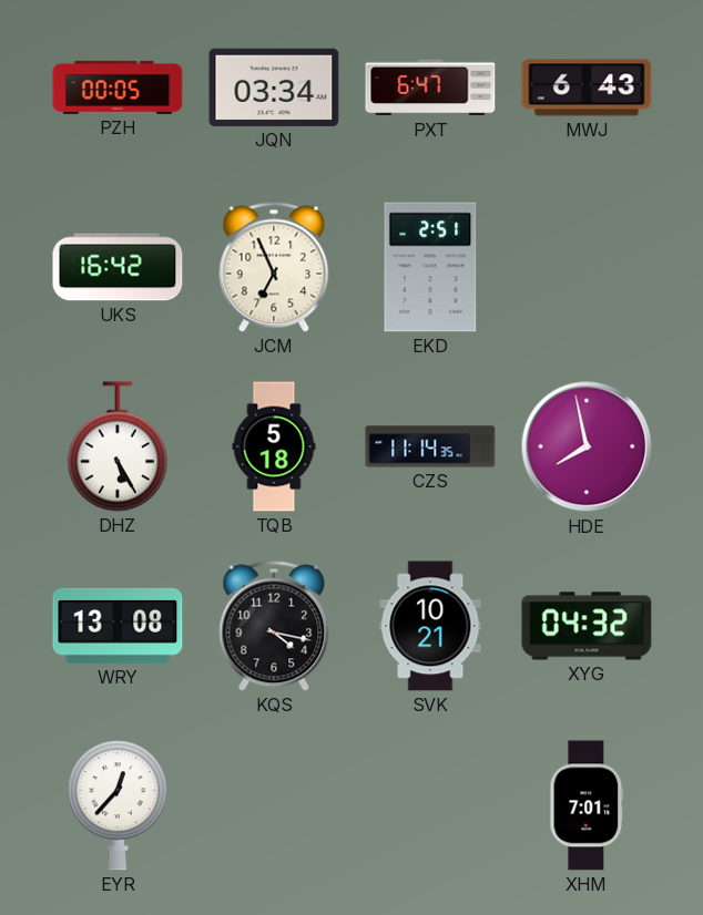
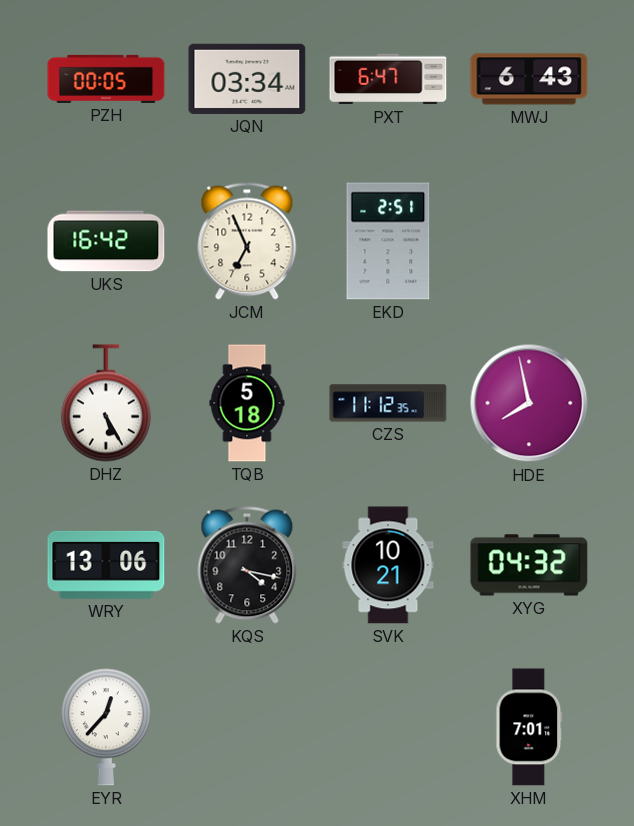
CZS: 11:14 -> 11:12 (388, 403)
WRY: 13:08 -> 13:06 (106, 565)
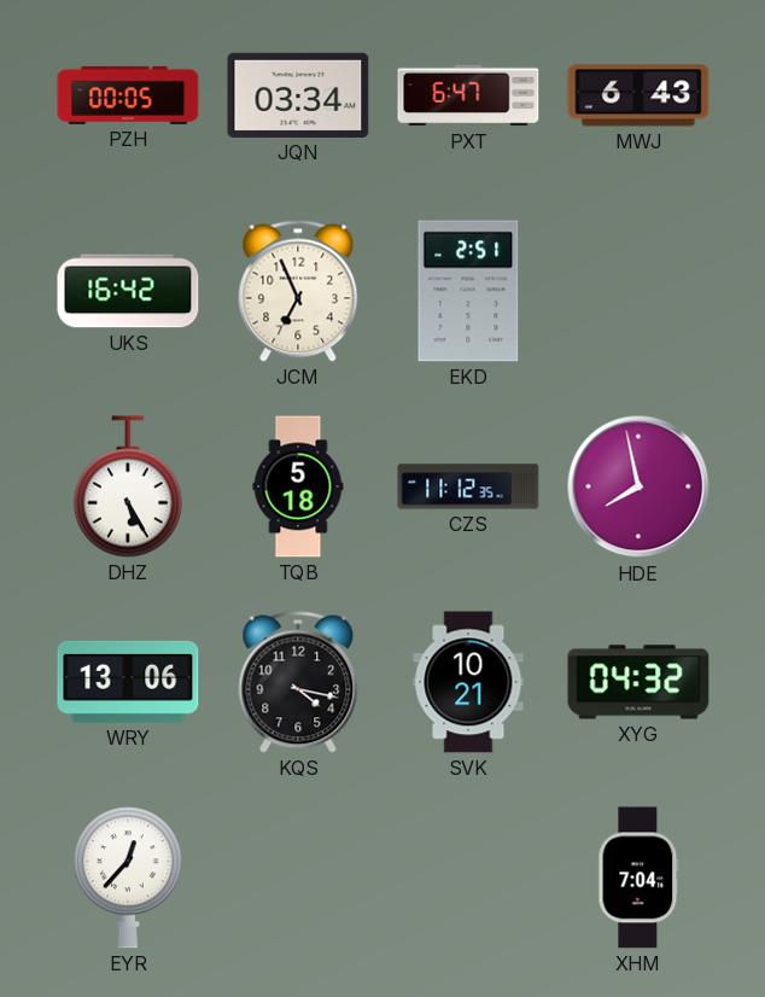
XHM: 7:01 -> 7:04 (638, 878)
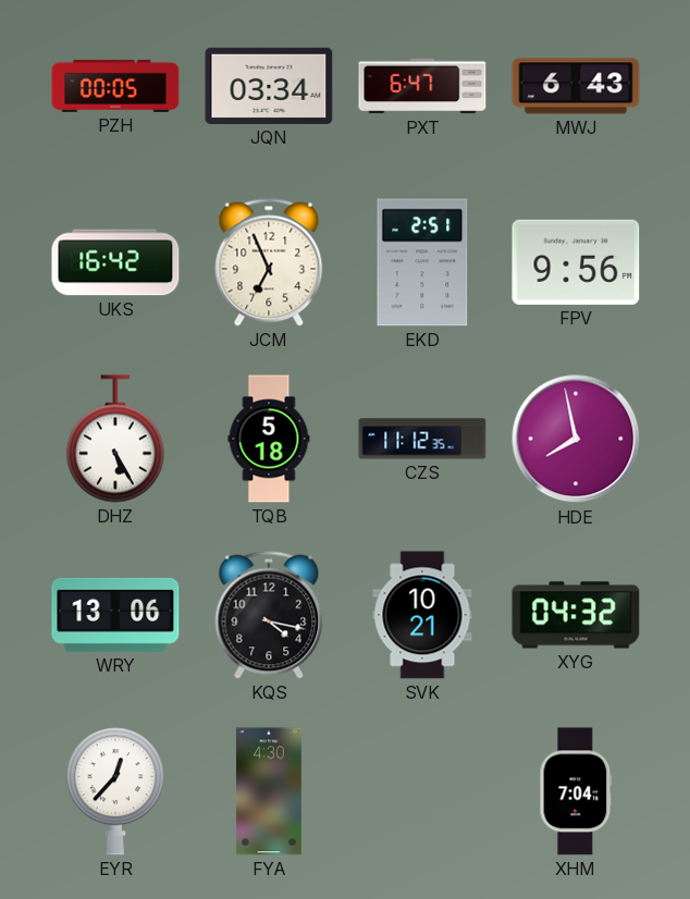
FPV: none -> 9:56 (576, 262)
FYA: none -> 4:30 (269, 791)
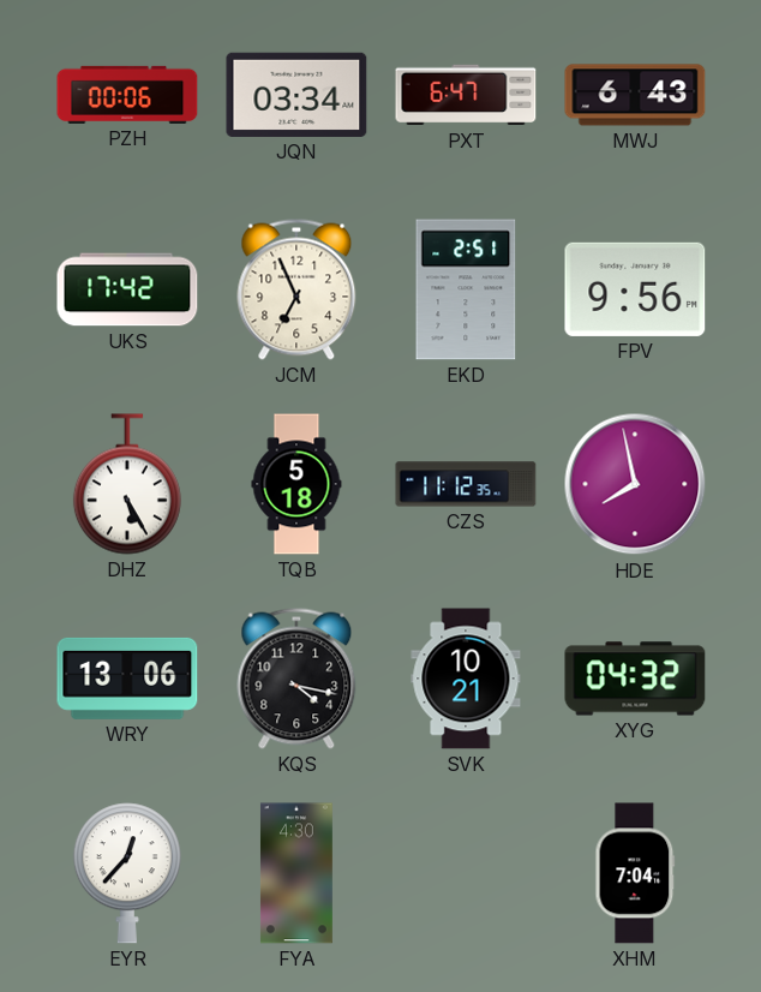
PZH: 00:05 -> 00:06 (127, 95)
UKS: 16:42 -> 17:42 (127, 289)
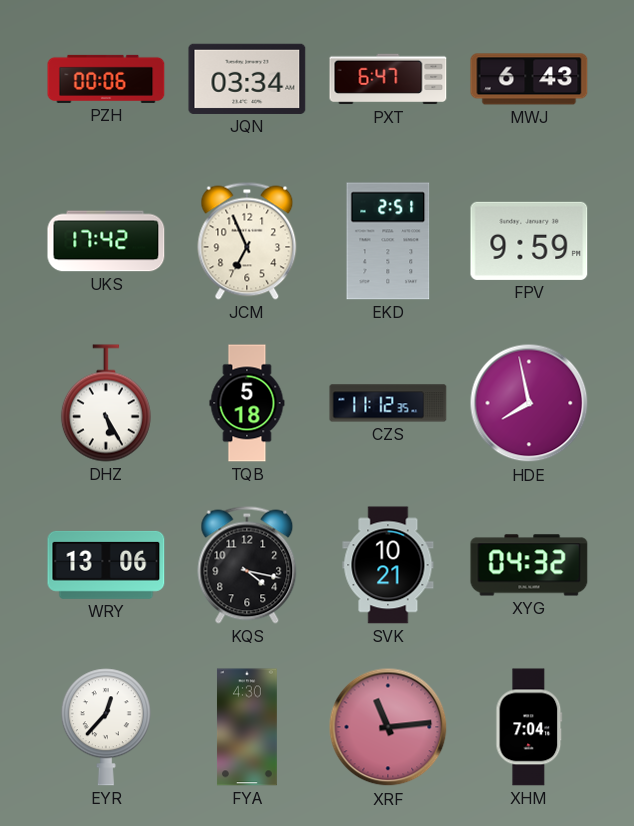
FPV: 9:56 -> 9:59 (529, 241)
XRF: none -> 11:14 (388, 727)
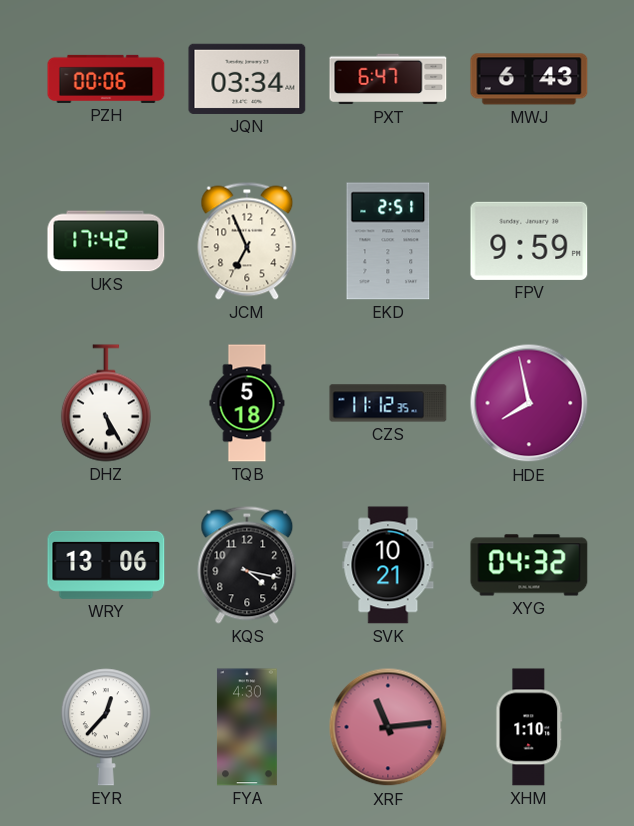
XHM: 7:04 -> 1:10 (529, 727)
